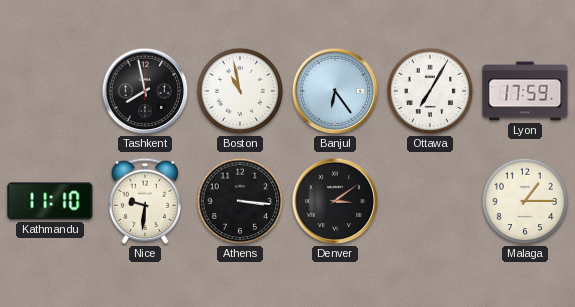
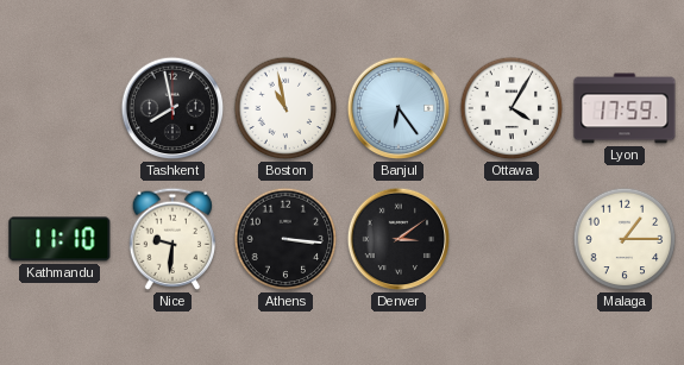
Ottawa: 7:05 -> 4:05 (512, 108)
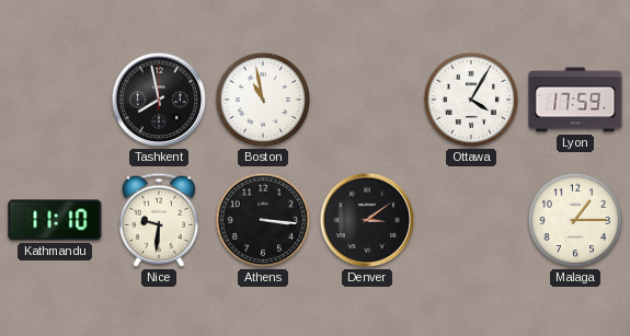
Banjul: 6:24 -> none (399, 108)
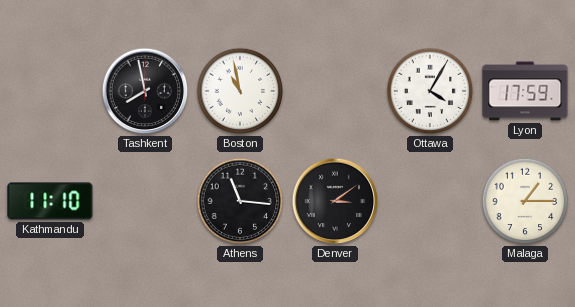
Nice: 9:31 -> none (158, 220)
Athens: 3:16 -> 11:16 (240, 201)
